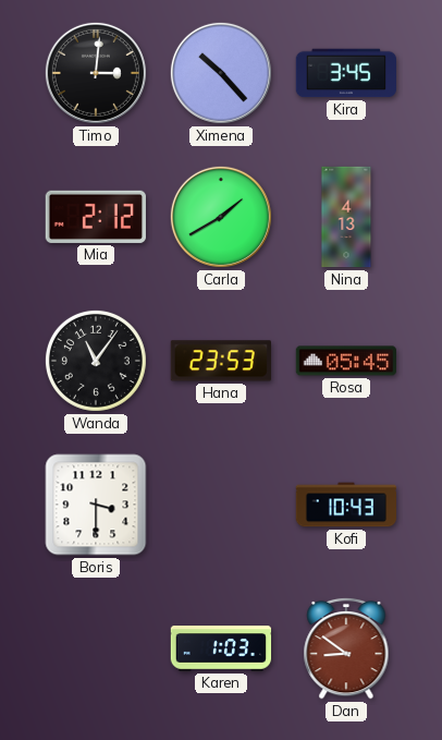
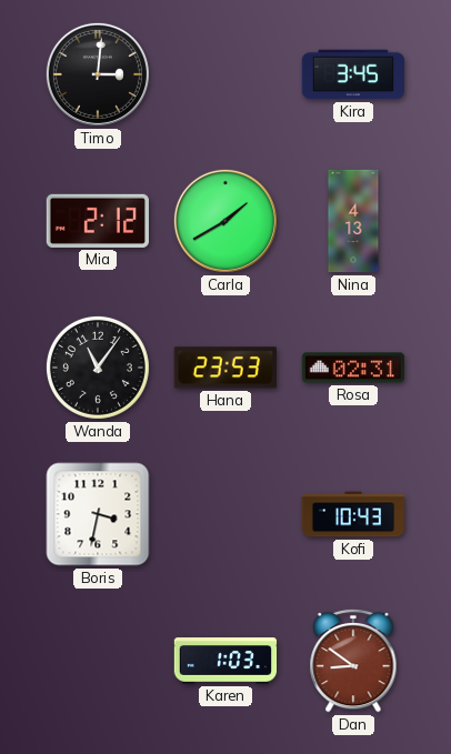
Ximena: 10:23 -> none (221, 73)
Rosa: 05:45 -> 02:31 (352, 368)
Boris: 3:30 -> 3:32 (98, 514)
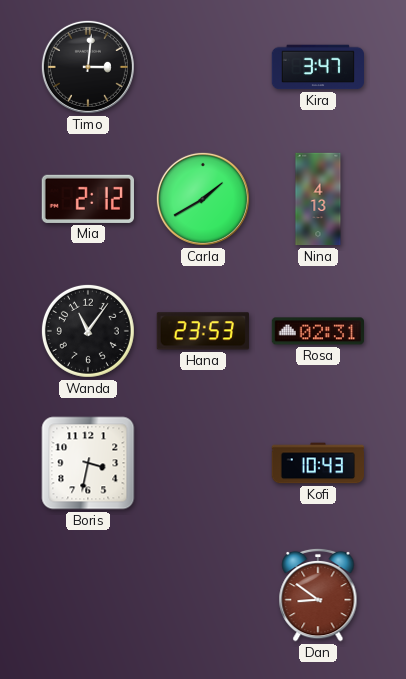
Kira: 3:45 -> 3:47 (317, 67)
Karen: 1:03 -> none (225, 661)
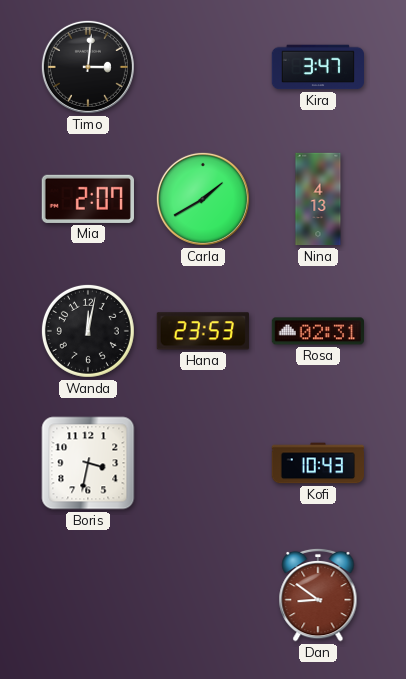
Mia: 2:12 -> 2:07 (88, 199)
Wanda: 11:06 -> 12:02 (88, 331)
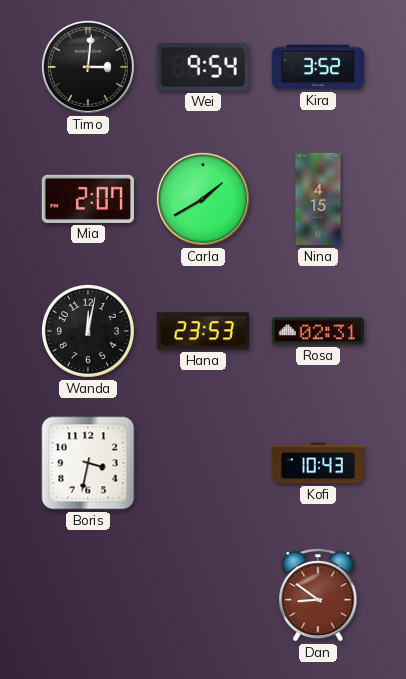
Wei: none -> 9:54 (203, 67)
Kira: 3:47 -> 3:52 (317, 67)
Nina: 4:13 -> 4:15 (318, 199)
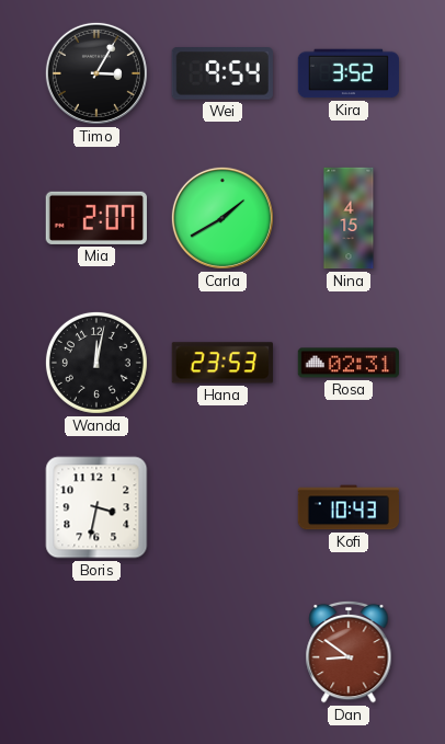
Timo: 3:01 -> 3:05 (96, 73)
